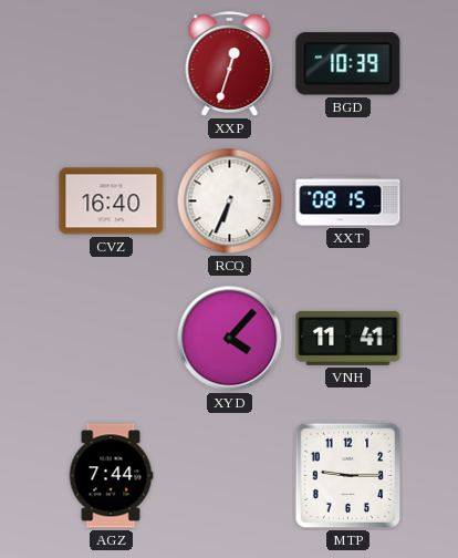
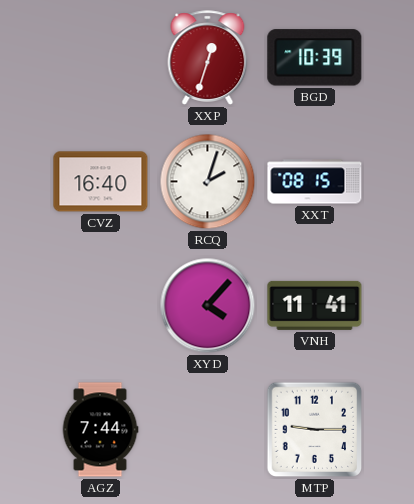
RCQ: 6:34 -> 2:03 (208, 182)
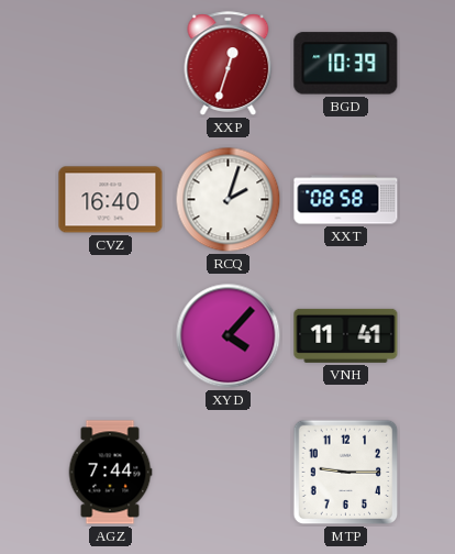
XXT: 08:15 -> 08:58 (346, 200)
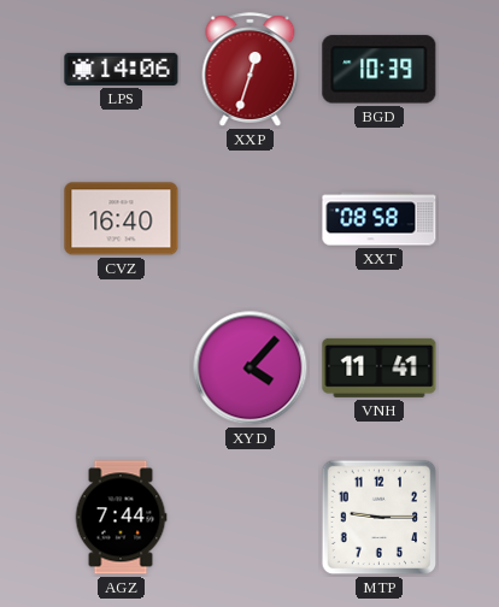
LPS: none -> 14:06 (122, 69)
RCQ: 2:03 -> none (229, 200)
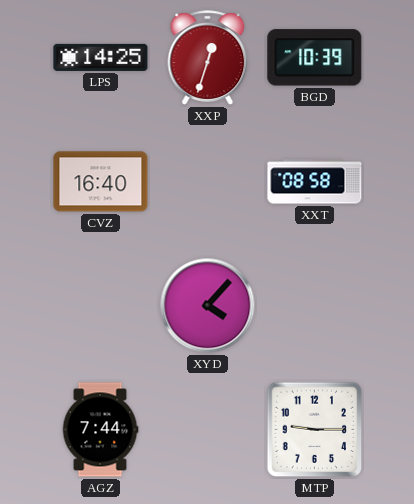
LPS: 14:06 -> 14:25 (101, 57)
VNH: 11:41 -> none (380, 367)
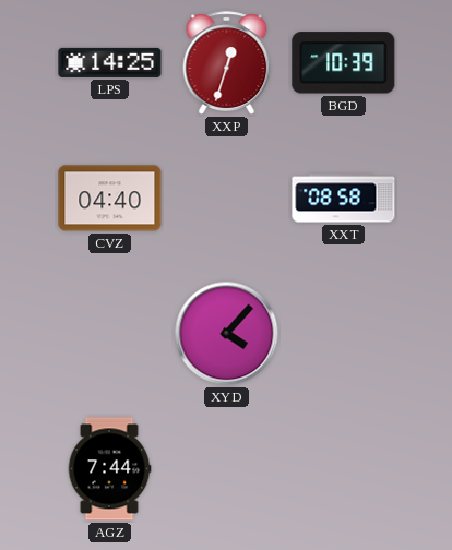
CVZ: 16:40 -> 04:40 (110, 199)
MTP: 9:15 -> none (315, 430)
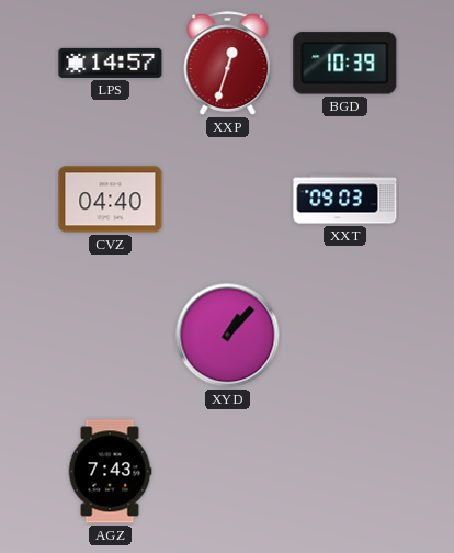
LPS: 14:25 -> 14:57 (111, 63)
XXT: 08:58 -> 09:03 (345, 200)
XYD: 4:07 -> 1:07 (228, 336)
AGZ: 7:44 -> 7:43 (110, 472)
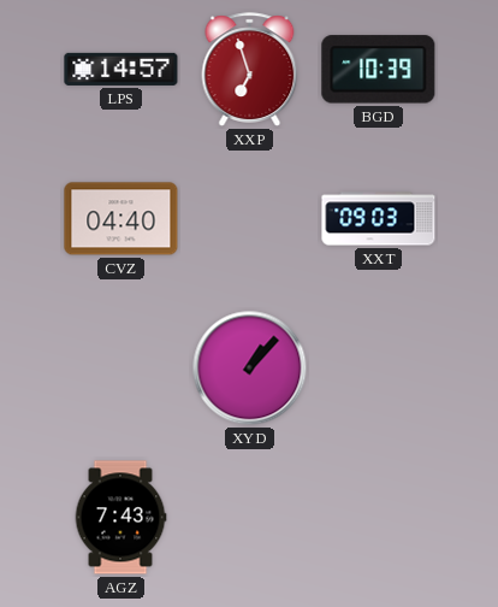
XXP: 12:33 -> 6:57 (250, 70)
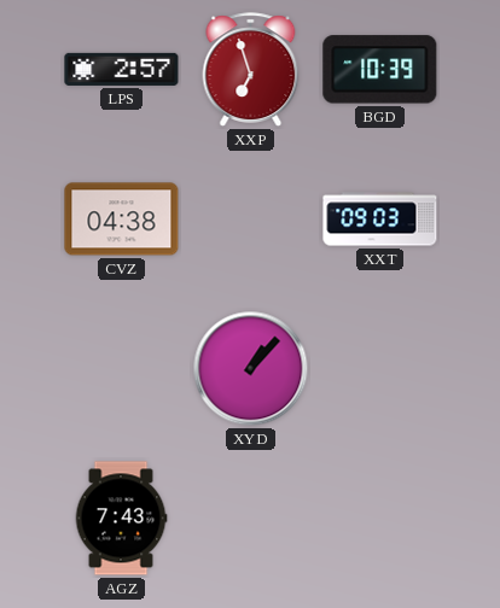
LPS: 14:57 -> 2:57 (122, 69)
CVZ: 04:40 -> 04:38 (122, 220)
